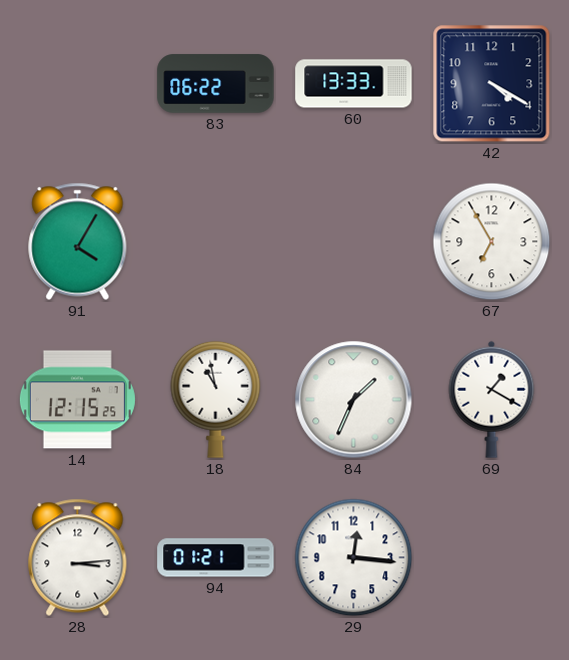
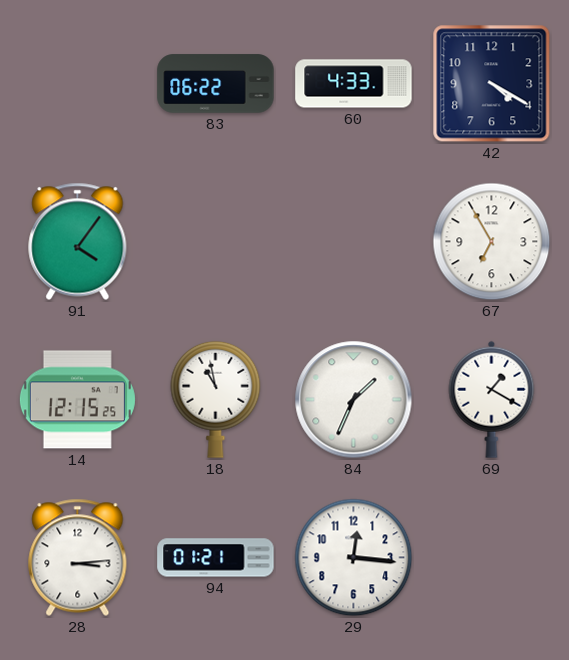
60: 13:33 -> 4:33 (354, 84)
91: 4:05 -> 4:06 (78, 241)
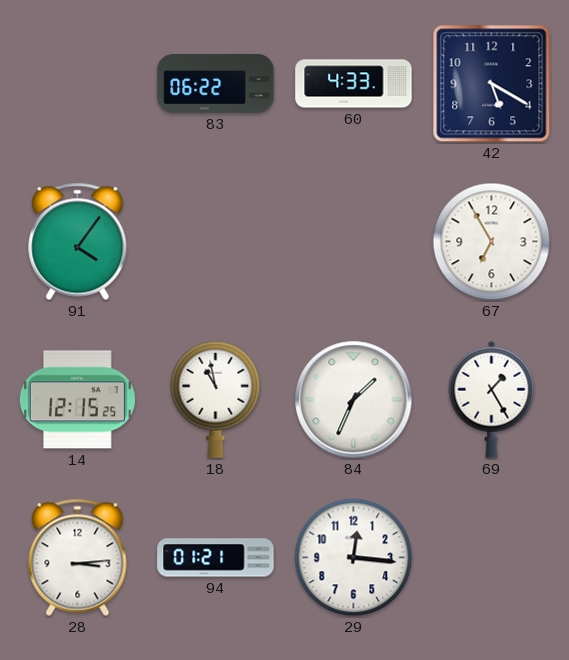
42: 4:20 -> 5:20 (492, 84)
69: 1:20 -> 1:25 (492, 399)
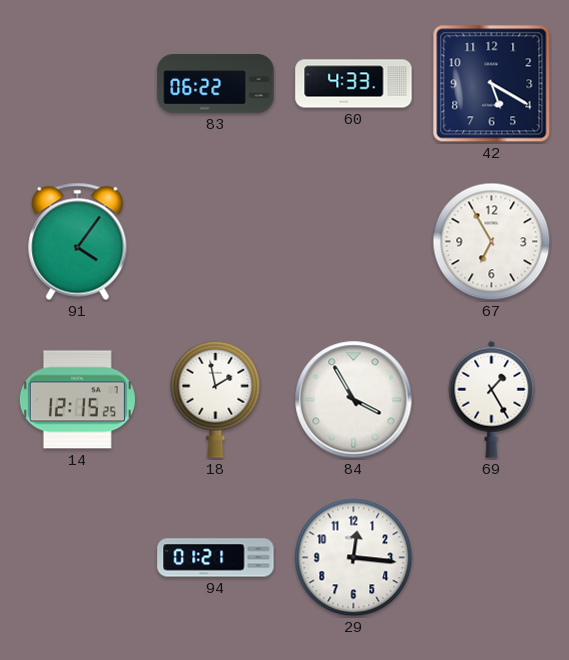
18: 10:58 -> 1:58 (216, 399)
84: 1:34 -> 3:55 (354, 400)
28: 3:14 -> none (78, 557)
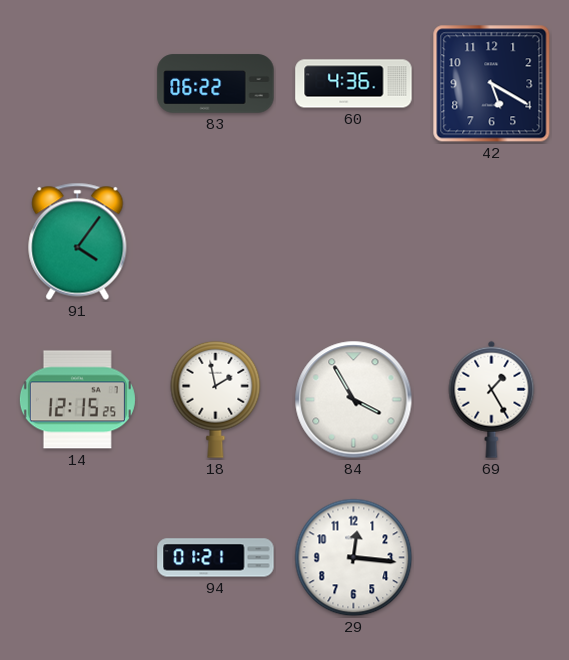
60: 4:33 -> 4:36 (354, 84)
67: 6:55 -> none (492, 242)
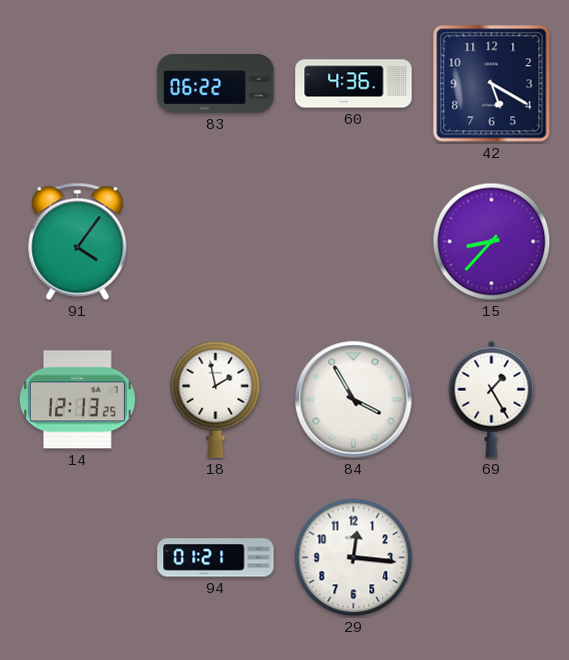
15: none -> 8:37 (492, 242)
14: 12:15 -> 12:13 (77, 400)
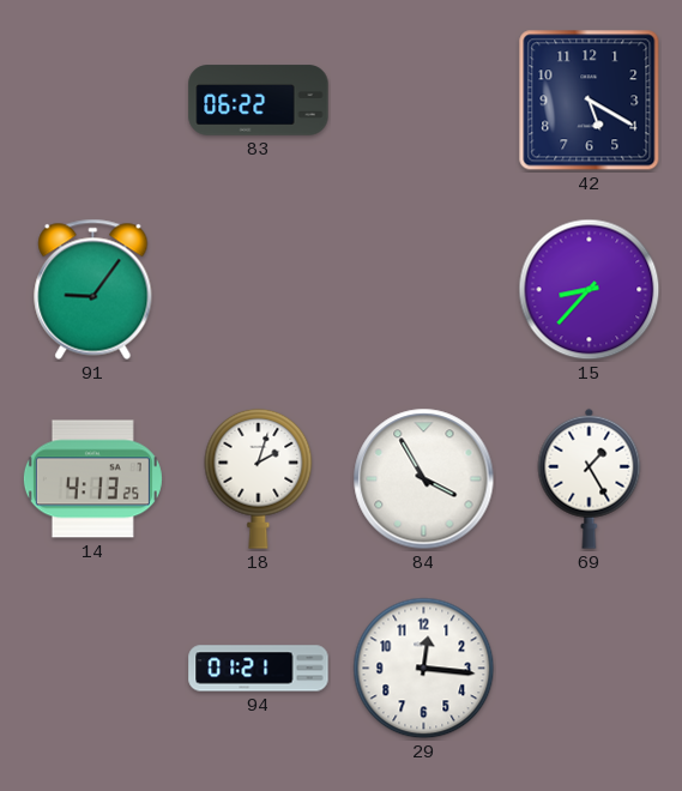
60: 4:36 -> none (354, 84)
91: 4:06 -> 9:06 (93, 289)
14: 12:13 -> 4:13 (92, 479)
18: 1:58 -> 2:03 (259, 478)
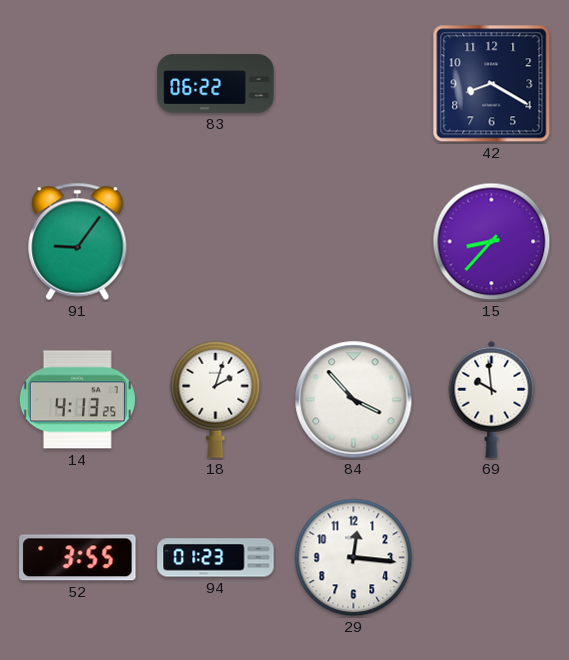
42: 5:20 -> 8:20 (492, 84)
84: 3:55 -> 3:53 (354, 400)
69: 1:25 -> 9:59 (492, 399)
52: none -> 3:55 (78, 558)
94: 01:21 -> 01:23 (216, 558)
